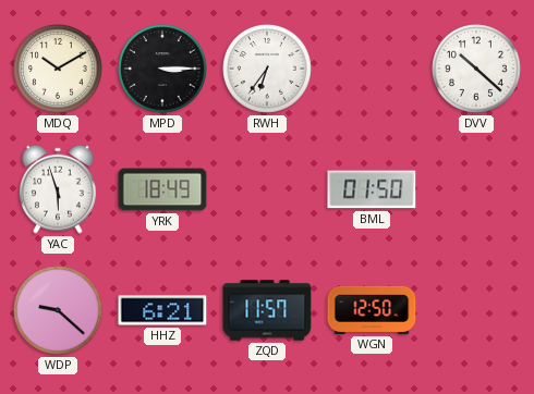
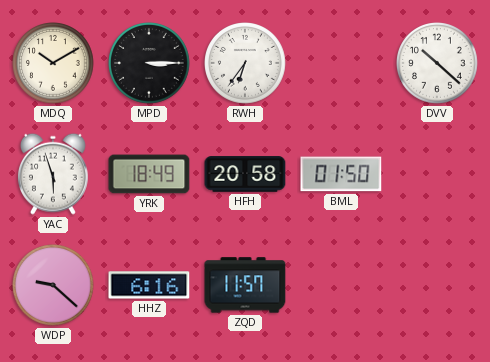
HFH: none -> 20:58 (245, 174)
HHZ: 6:21 -> 6:16 (149, 285)
WGN: 12:50 -> none (372, 310)
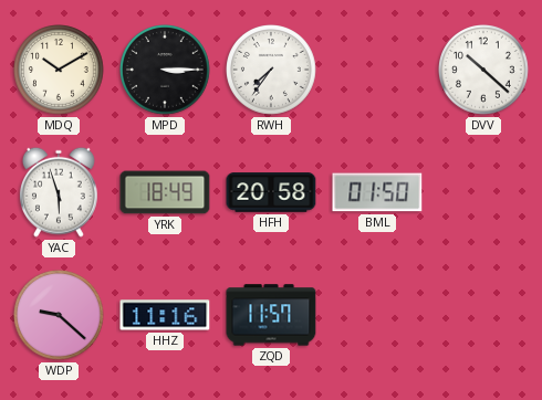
RWH: 6:36 -> 7:36 (272, 71)
HHZ: 6:16 -> 11:16 (165, 315)
